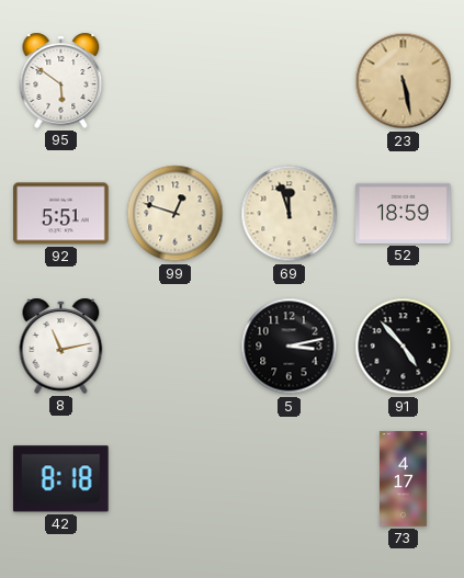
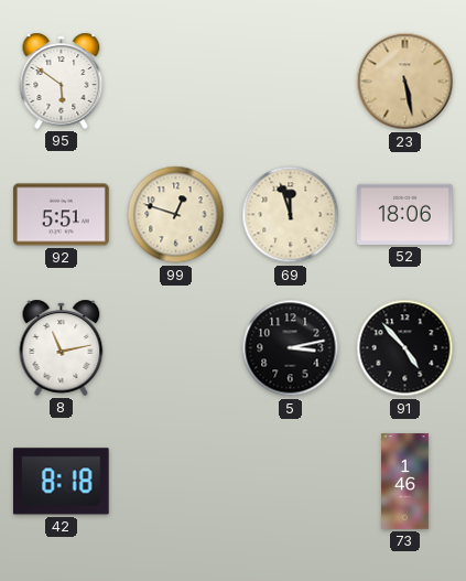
52: 18:59 -> 18:06 (405, 214)
73: 4:17 -> 1:46 (405, 482)
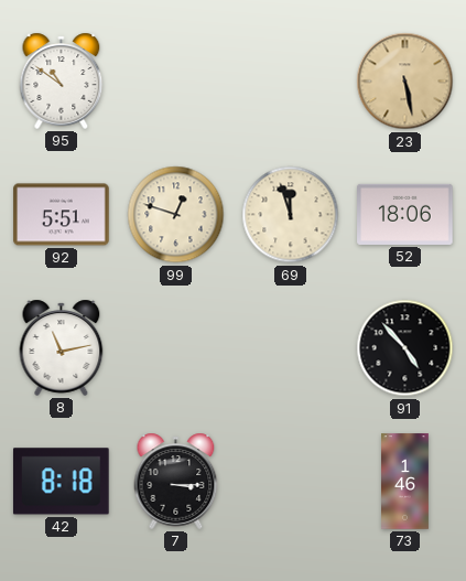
95: 5:51 -> 10:51 (62, 80)
5: 3:13 -> none (291, 348)
7: none -> 3:15 (176, 481)
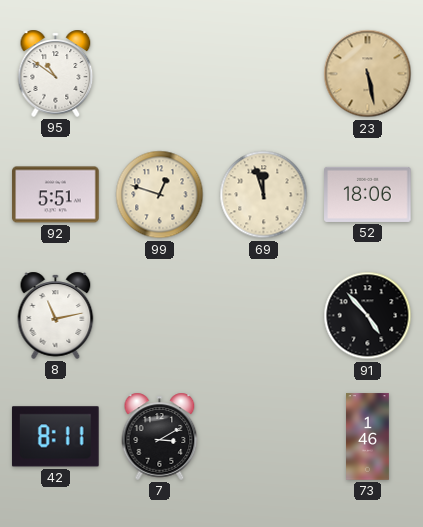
42: 8:18 -> 8:11 (55, 437)
7: 3:15 -> 3:10 (160, 436)
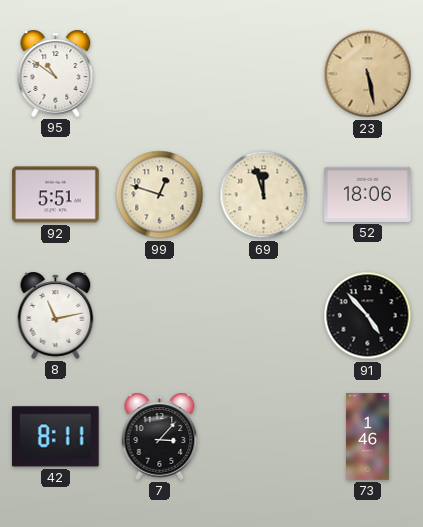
7: 3:10 -> 3:07 (160, 436)
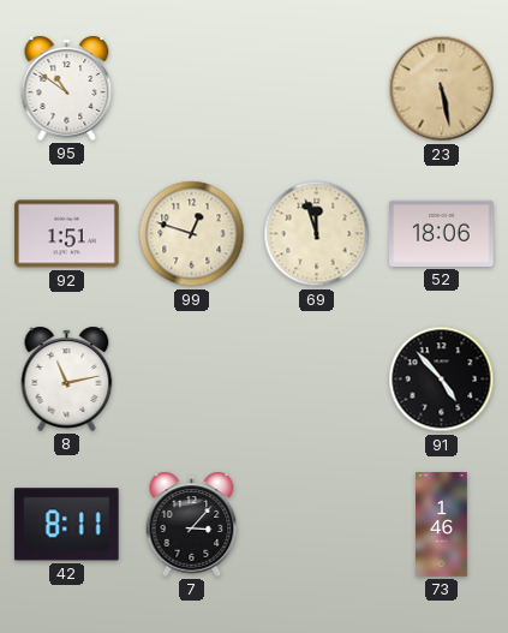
92: 5:51 -> 1:51 (67, 234)
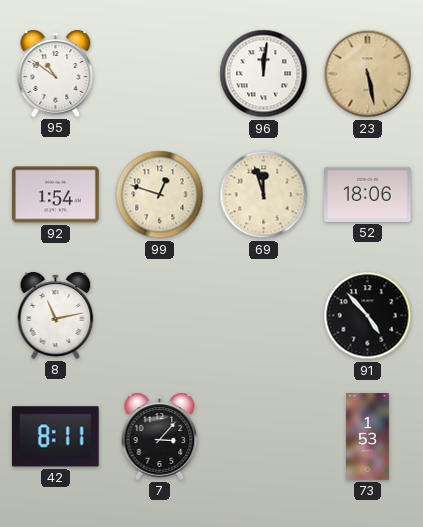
96: none -> 12:01 (264, 74)
92: 1:51 -> 1:54 (56, 195)
73: 1:46 -> 1:53 (368, 437)
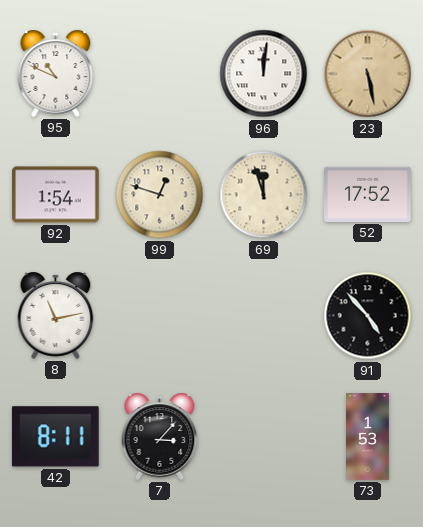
95: 10:51 -> 10:49 (56, 73)
52: 18:06 -> 17:52 (368, 194)
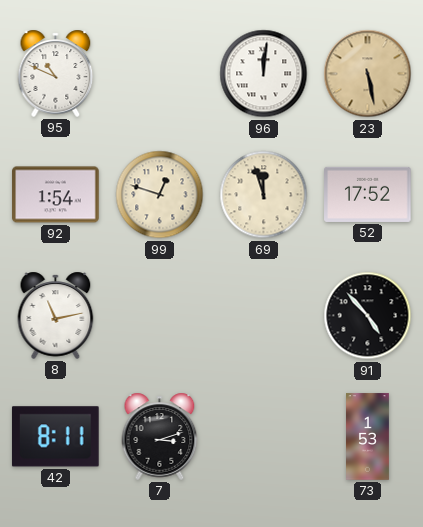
7: 3:07 -> 3:12 (160, 436)
